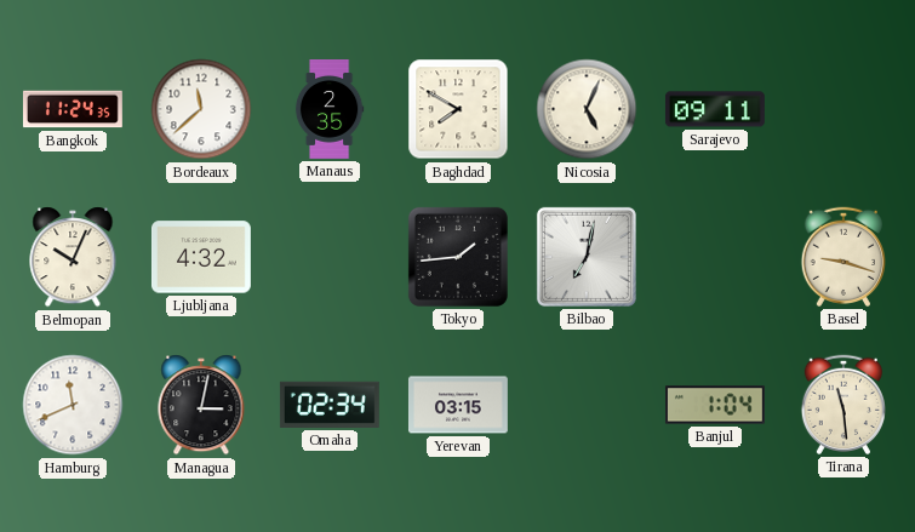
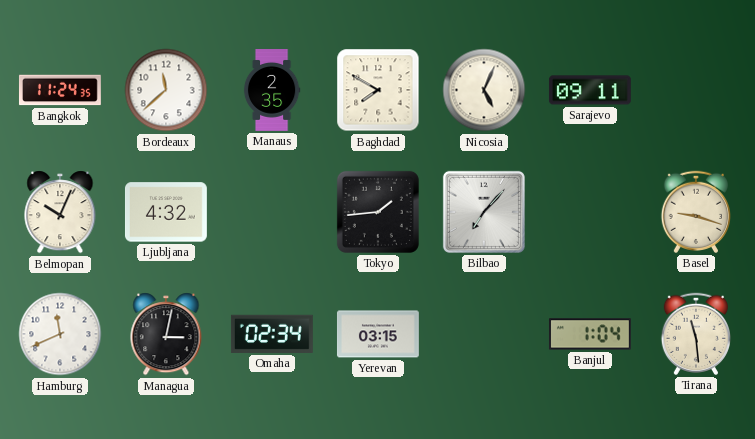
Bilbao: 7:02 -> 7:07 (484, 212)
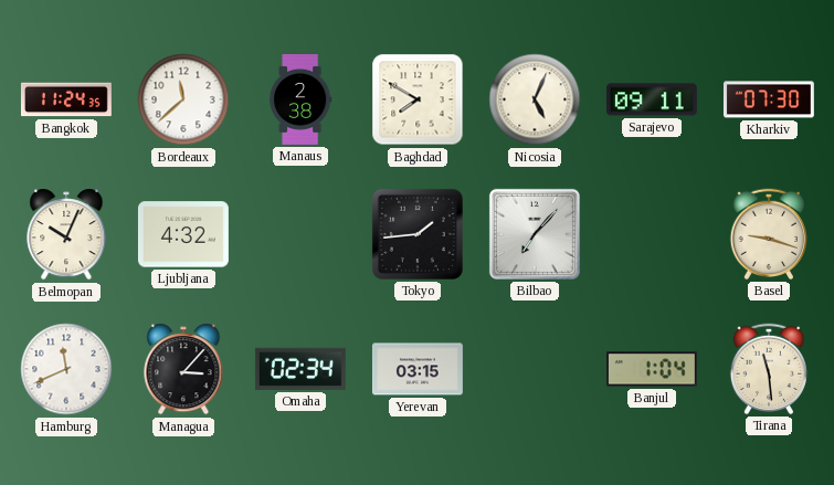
Manaus: 2:35 -> 2:38 (300, 101)
Kharkiv: none -> 07:30 (769, 99)
Managua: 3:02 -> 3:07 (183, 369)
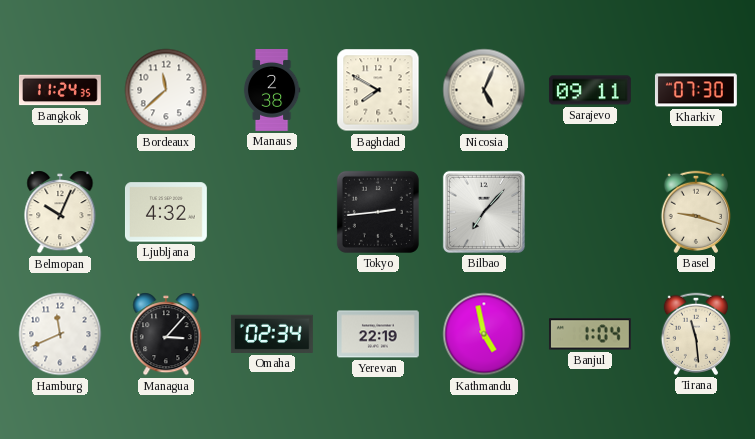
Tokyo: 1:44 -> 2:44 (378, 212)
Yerevan: 03:15 -> 22:19 (378, 334)
Kathmandu: none -> 4:58 (484, 334)
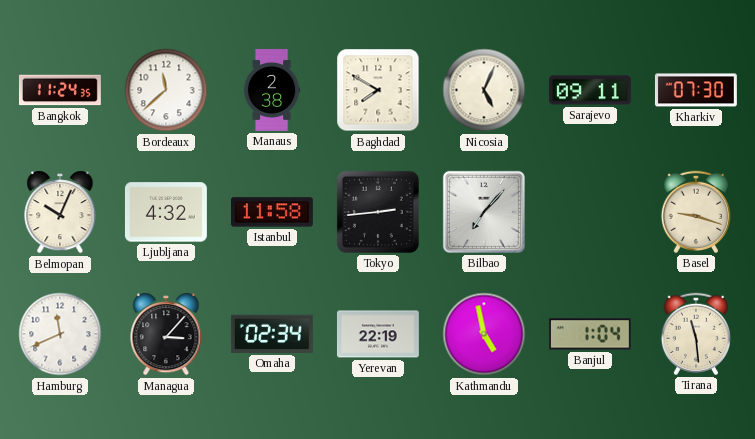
Istanbul: none -> 11:58 (272, 212)
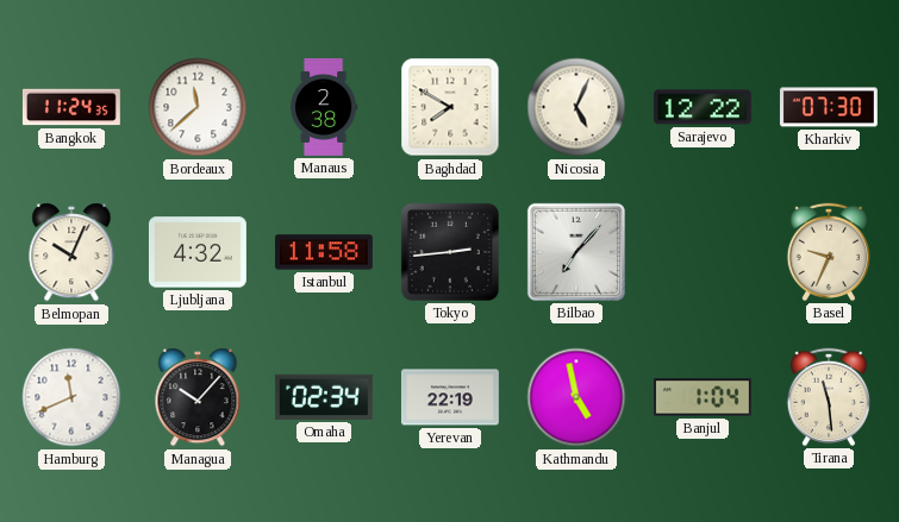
Sarajevo: 09:11 -> 12:22 (703, 107)
Basel: 9:18 -> 9:34 (828, 252)
Managua: 3:07 -> 10:07 (198, 397)
